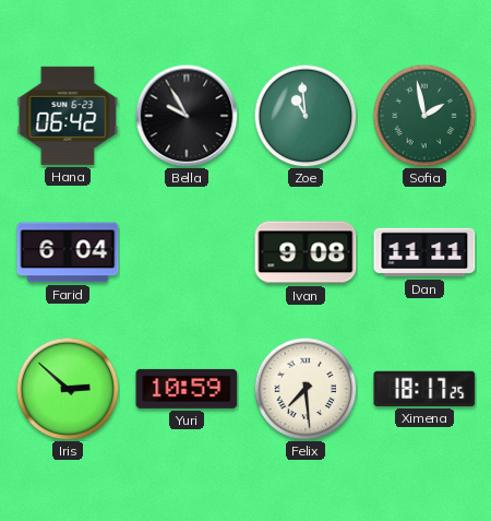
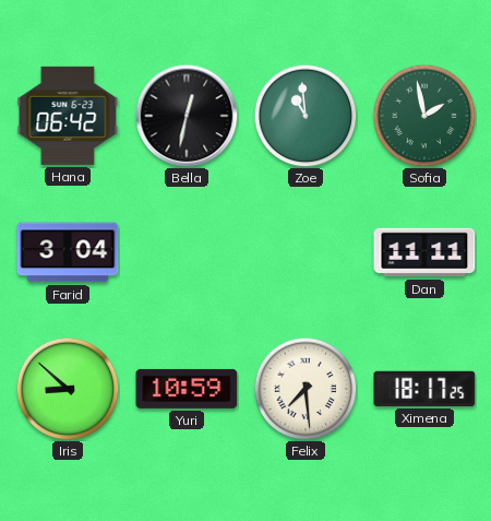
Bella: 9:55 -> 12:32 (187, 116)
Farid: 6:04 -> 3:04 (68, 252)
Ivan: 9:08 -> none (306, 252)
Iris: 2:52 -> 8:52 (68, 389)
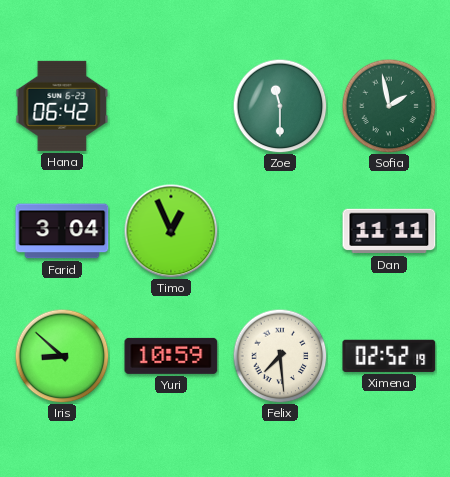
Bella: 12:32 -> none (187, 116)
Zoe: 10:59 -> 11:30 (280, 106)
Timo: none -> 12:56 (171, 231)
Ximena: 18:17 -> 02:52 (389, 356)
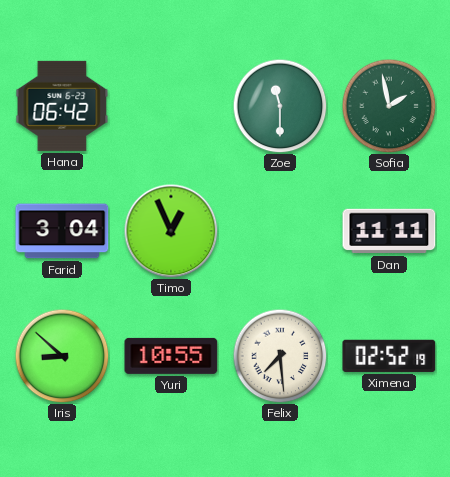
Yuri: 10:59 -> 10:55 (171, 356)
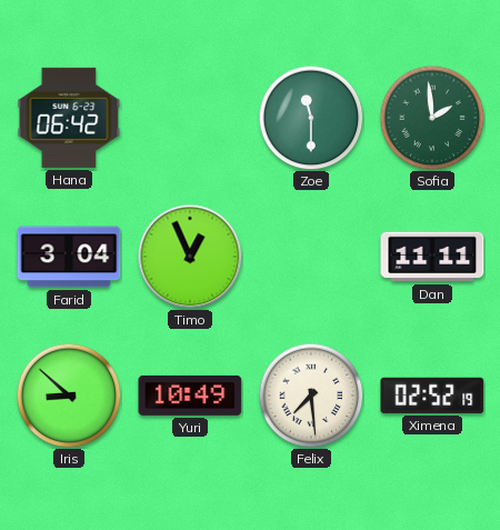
Sofia: 1:58 -> 1:59 (432, 118)
Yuri: 10:55 -> 10:49 (190, 396)
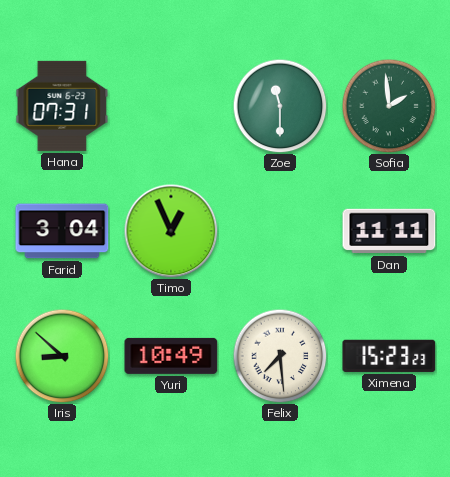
Hana: 06:42 -> 07:31 (62, 106)
Ximena: 02:52 -> 15:23 (389, 356)
